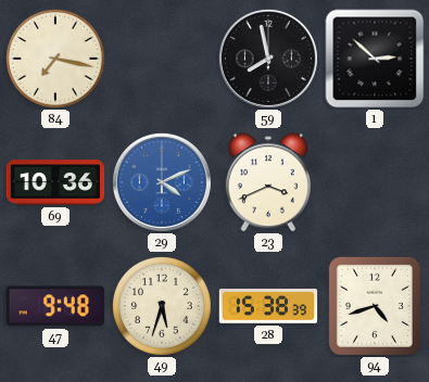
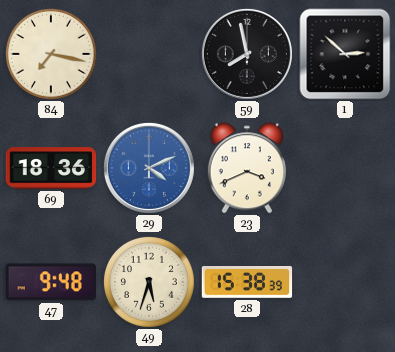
69: 10:36 -> 18:36 (51, 168)
94: 4:42 -> none (375, 306)
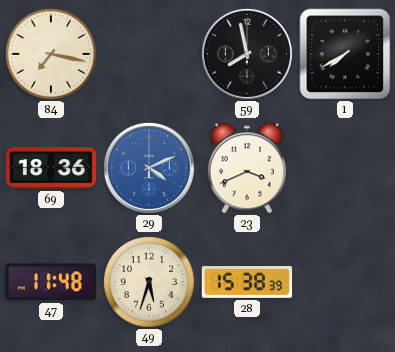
1: 2:52 -> 7:40 (345, 54)
47: 9:48 -> 11:48 (51, 282)
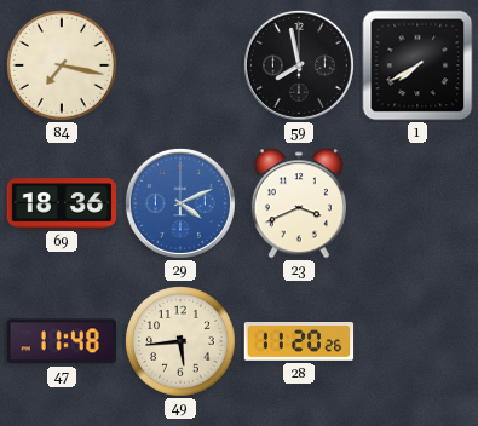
49: 5:33 -> 5:44 (180, 341)
28: 15:38 -> 11:20 (299, 342)
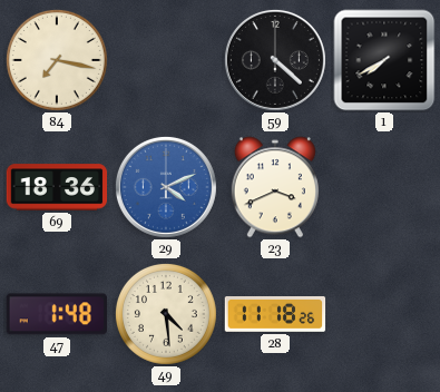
59: 7:58 -> 4:22 (275, 60)
47: 11:48 -> 1:48 (57, 314)
49: 5:44 -> 4:29 (166, 314)
28: 11:20 -> 11:18 (275, 315)
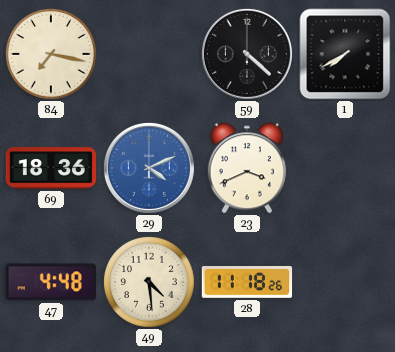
47: 1:48 -> 4:48 (51, 282)
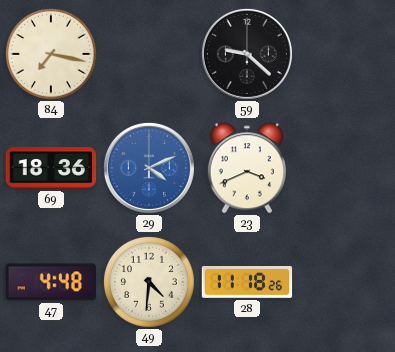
59: 4:22 -> 9:22 (247, 54)
1: 7:40 -> none (345, 54)
49: 4:29 -> 4:31 (149, 282)
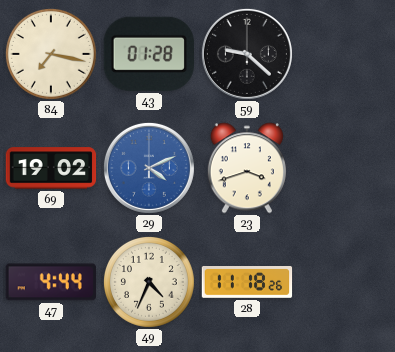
43: none -> 01:28 (149, 54)
69: 18:36 -> 19:02 (51, 168)
23: 3:41 -> 3:42 (247, 168)
47: 4:48 -> 4:44 (51, 282)
49: 4:31 -> 4:34 (149, 282)
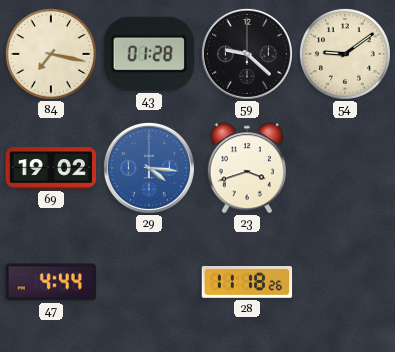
54: none -> 9:09 (345, 54)
29: 4:11 -> 4:16 (149, 168)
49: 4:34 -> none (149, 282)
